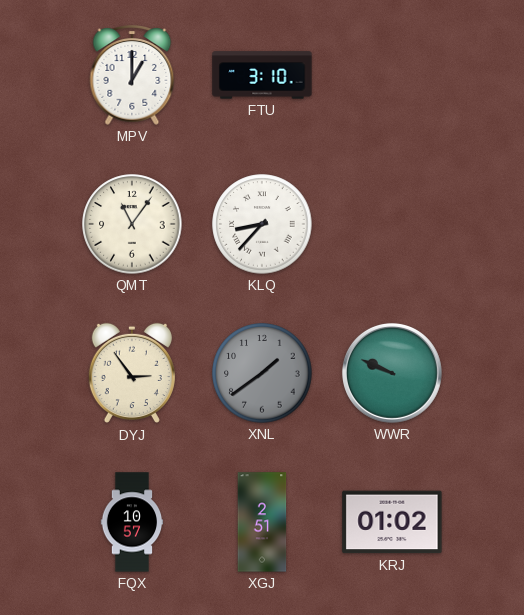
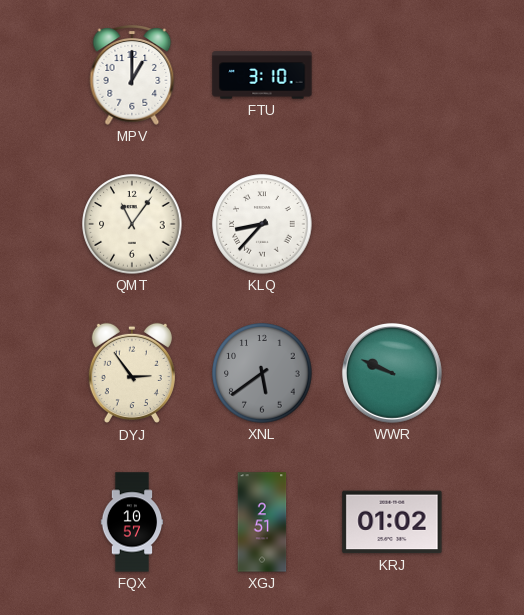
XNL: 1:39 -> 5:39 (262, 373)
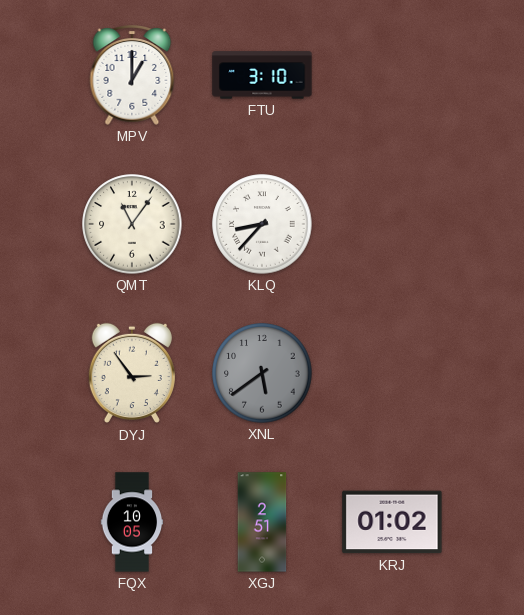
WWR: 9:49 -> none (392, 373)
FQX: 10:57 -> 10:05 (132, 522)
